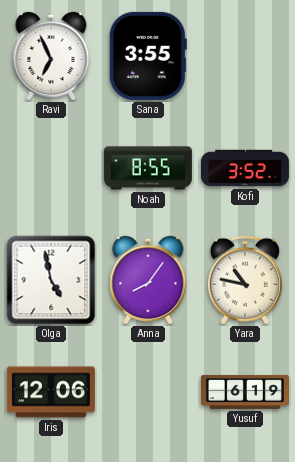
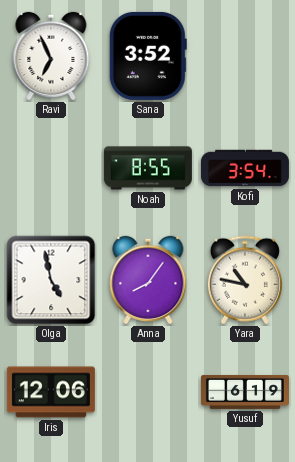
Sana: 3:55 -> 3:52 (148, 56)
Kofi: 3:52 -> 3:54 (245, 168)
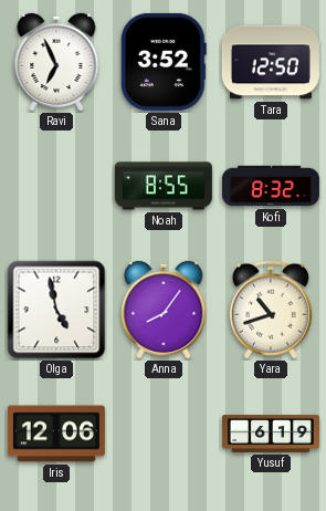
Tara: none -> 12:50 (271, 62)
Kofi: 3:54 -> 8:32 (271, 186)
Yara: 10:47 -> 10:42 (271, 310)
